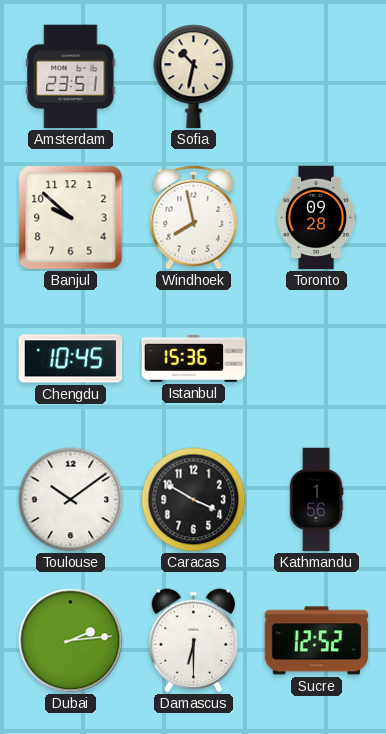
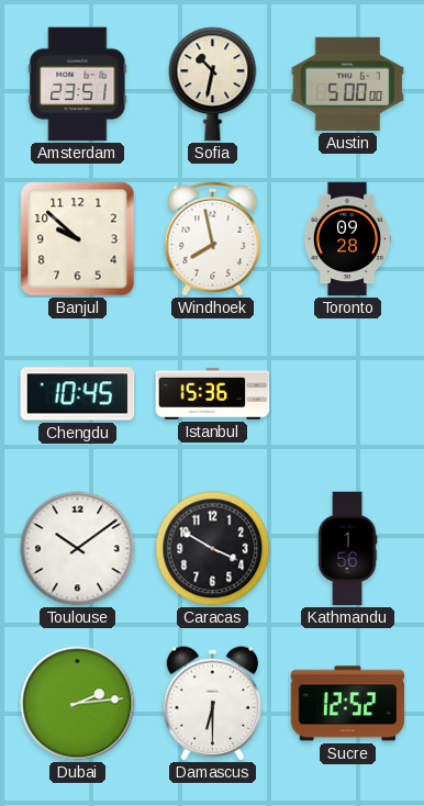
Austin: none -> 5:00 (348, 83)
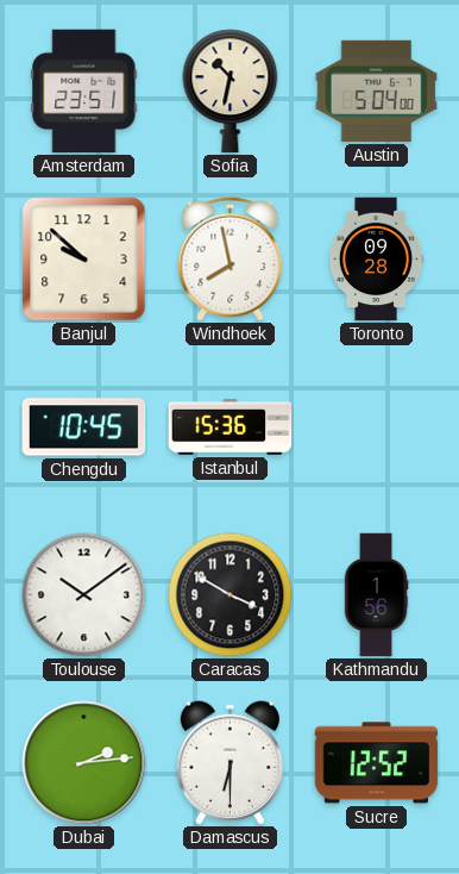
Austin: 5:00 -> 5:04 (377, 90)
